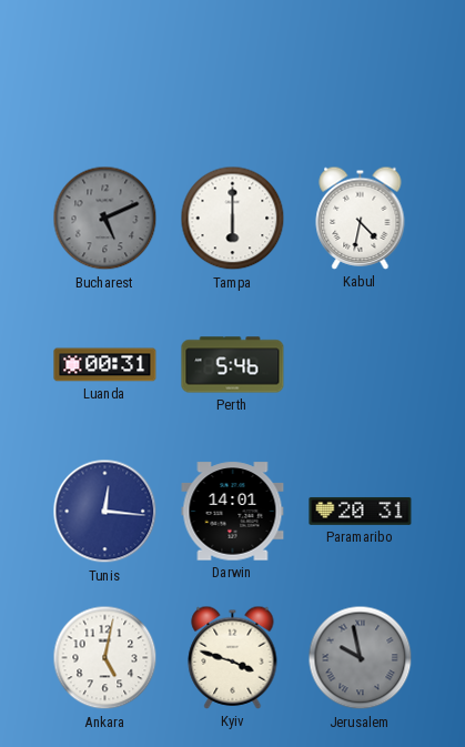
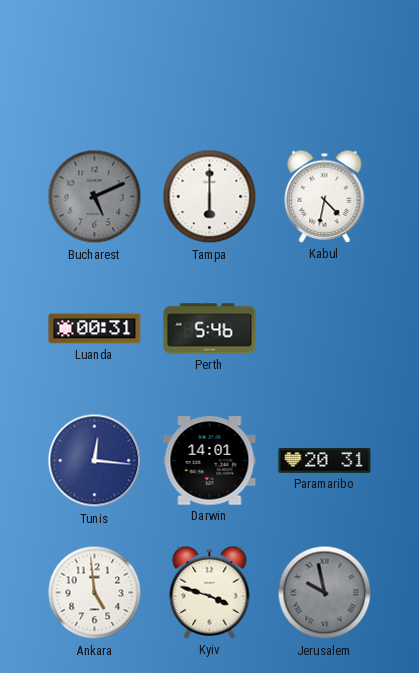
Ankara: 5:02 -> 4:59 (95, 593)
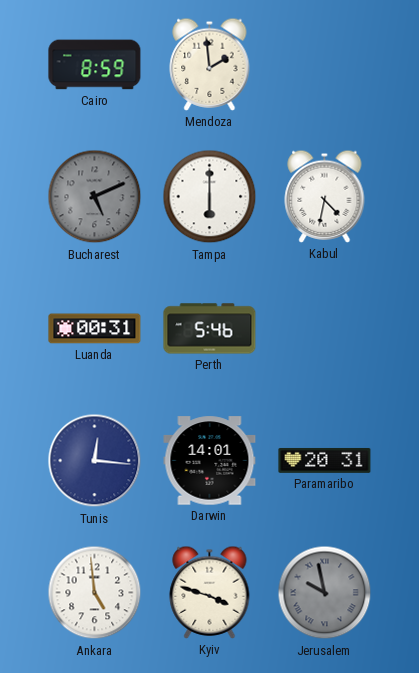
Cairo: none -> 8:59 (95, 65)
Mendoza: none -> 1:59 (210, 64)
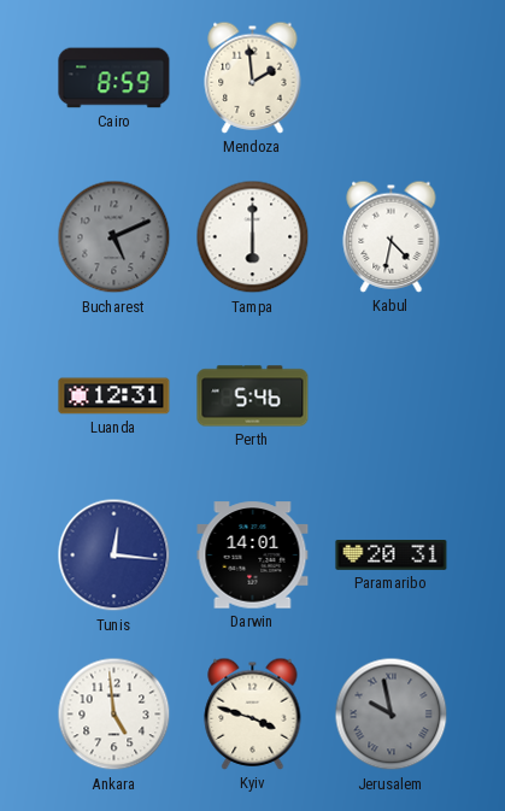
Luanda: 00:31 -> 12:31 (114, 396)
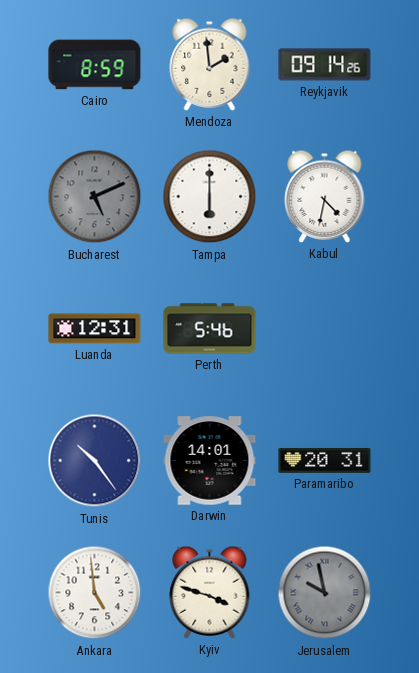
Reykjavik: none -> 09:14 (325, 65)
Tunis: 12:16 -> 10:24 (95, 461)
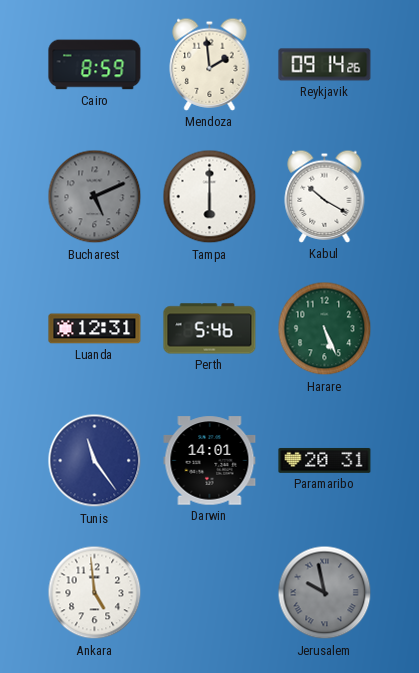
Kabul: 4:32 -> 10:20 (325, 196)
Harare: none -> 5:26 (325, 329)
Tunis: 10:24 -> 11:24 (95, 461)
Kyiv: 3:48 -> none (210, 592)
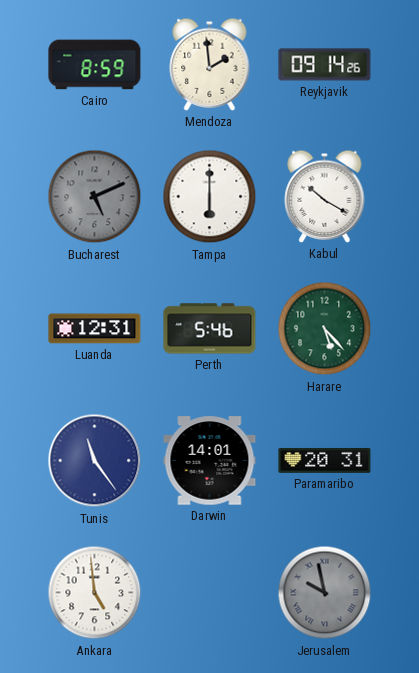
Harare: 5:26 -> 5:23 (325, 329)
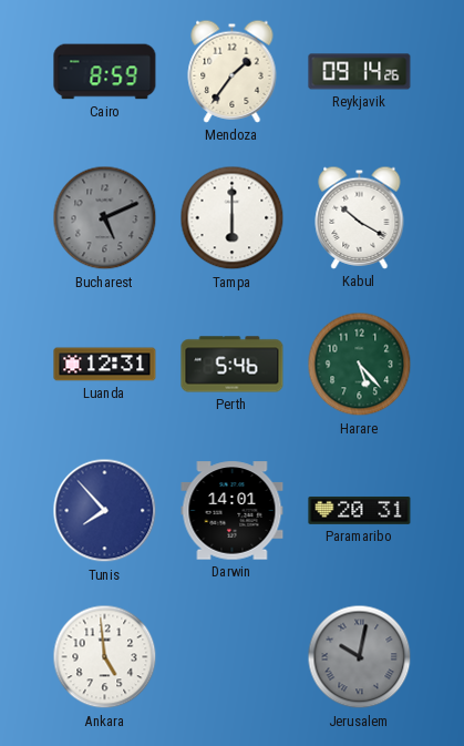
Mendoza: 1:59 -> 1:36 (233, 71)
Tunis: 11:24 -> 7:53 (105, 511)
Jerusalem: 9:58 -> 10:02 (360, 657)
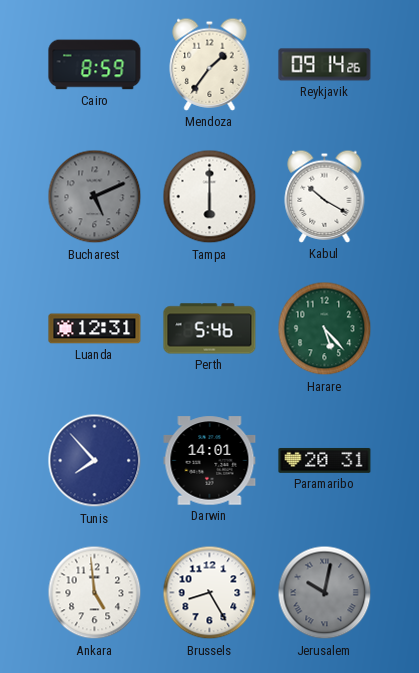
Brussels: none -> 8:25 (210, 593)
